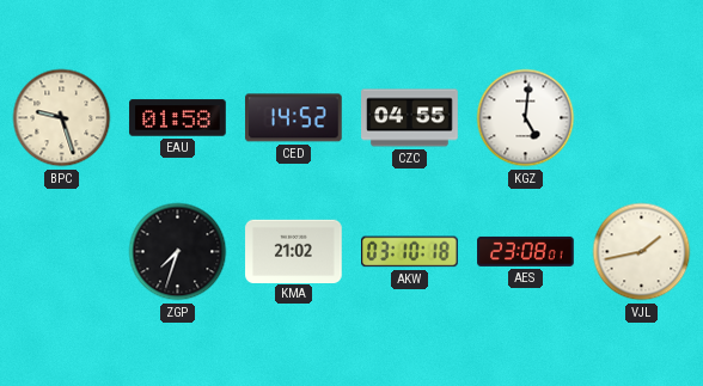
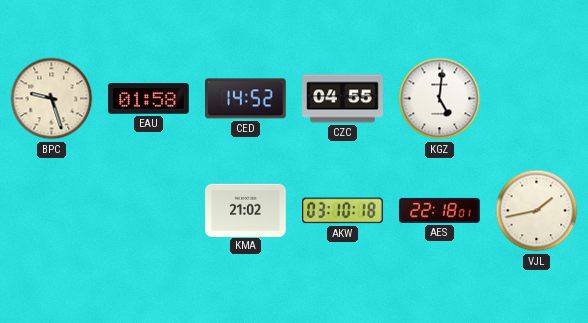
ZGP: 7:33 -> none (178, 252)
AES: 23:08 -> 22:18 (440, 210)
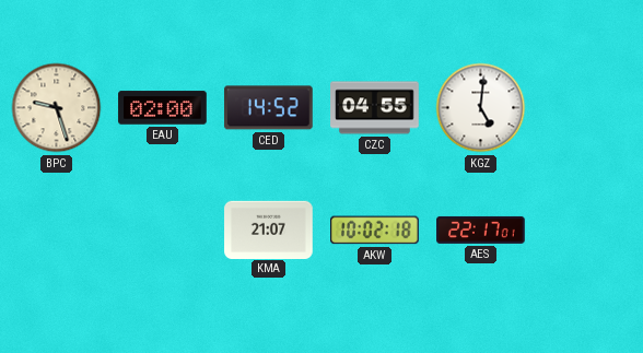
EAU: 01:58 -> 02:00 (163, 108)
KMA: 21:02 -> 21:07 (269, 230)
AKW: 03:10 -> 10:02 (375, 231)
AES: 22:18 -> 22:17 (481, 230)
VJL: 1:43 -> none (537, 211)
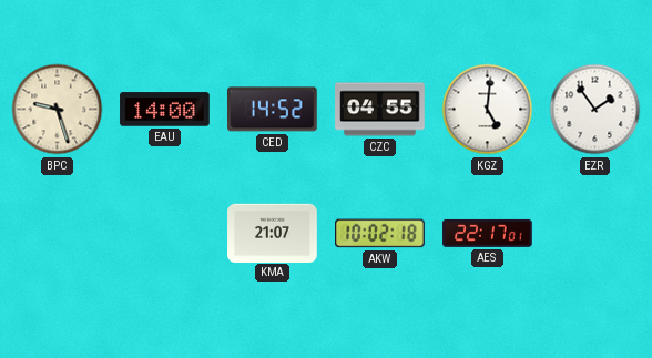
EAU: 02:00 -> 14:00 (165, 110)
EZR: none -> 1:54 (595, 110)
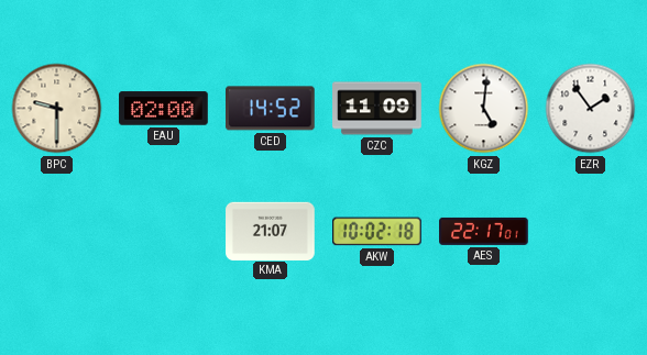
BPC: 9:27 -> 9:30 (57, 109)
EAU: 14:00 -> 02:00 (164, 109)
CZC: 04:55 -> 11:09 (377, 109)
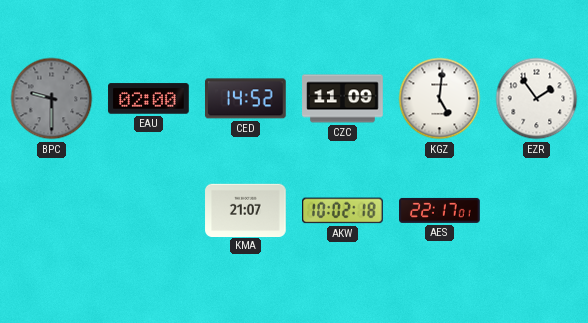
BPC dial: cream -> grey (52, 99)
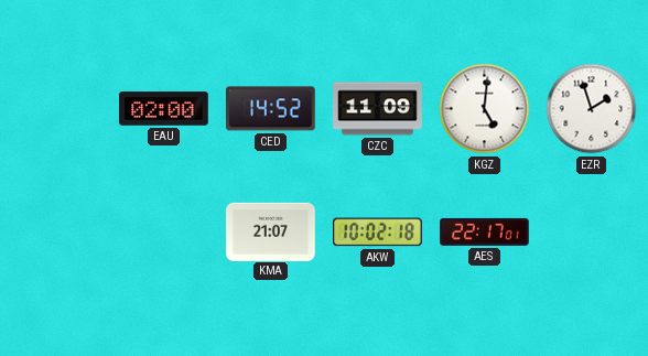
BPC: 9:30 -> none (52, 99)
EZR: 1:54 -> 1:57 (592, 109)
